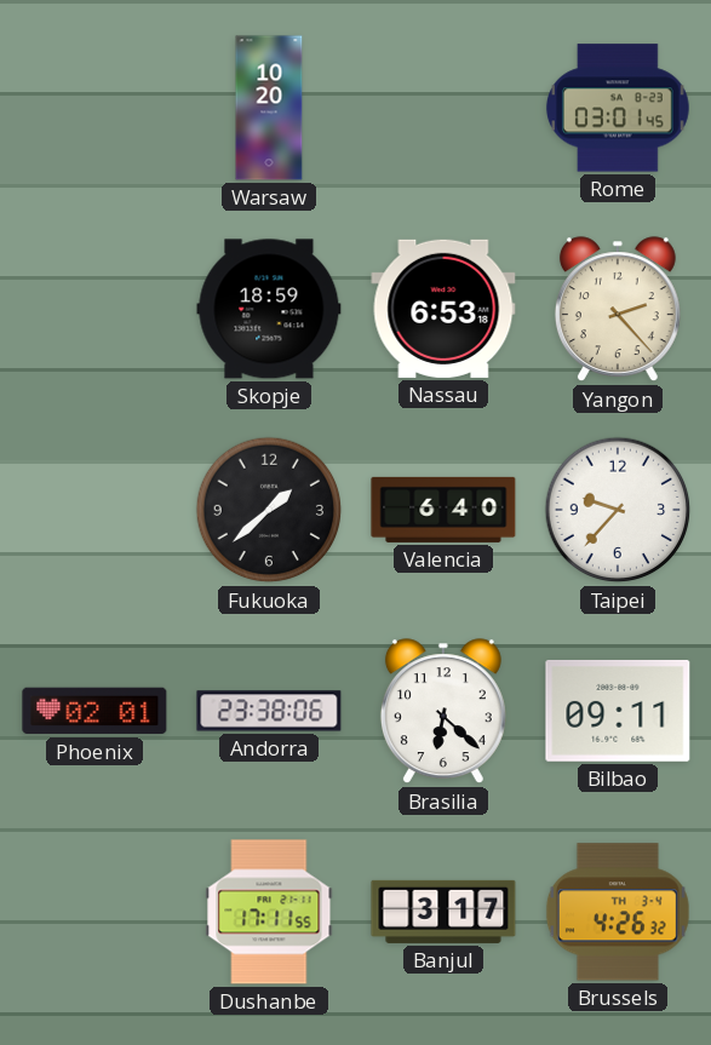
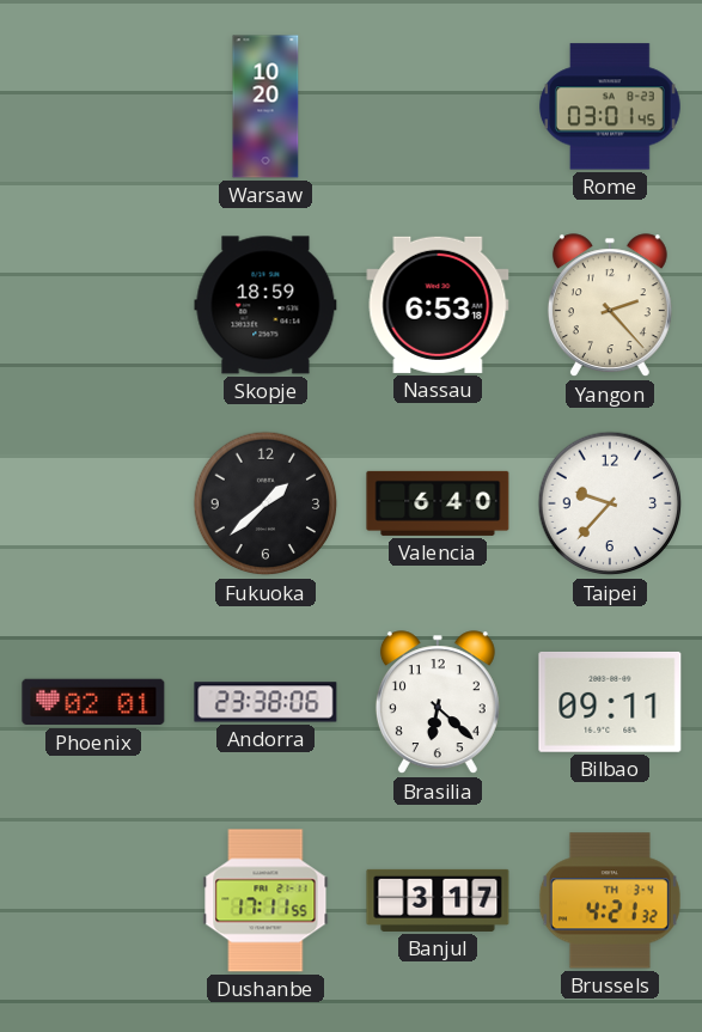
Brussels: 4:26 -> 4:21 (610, 900)
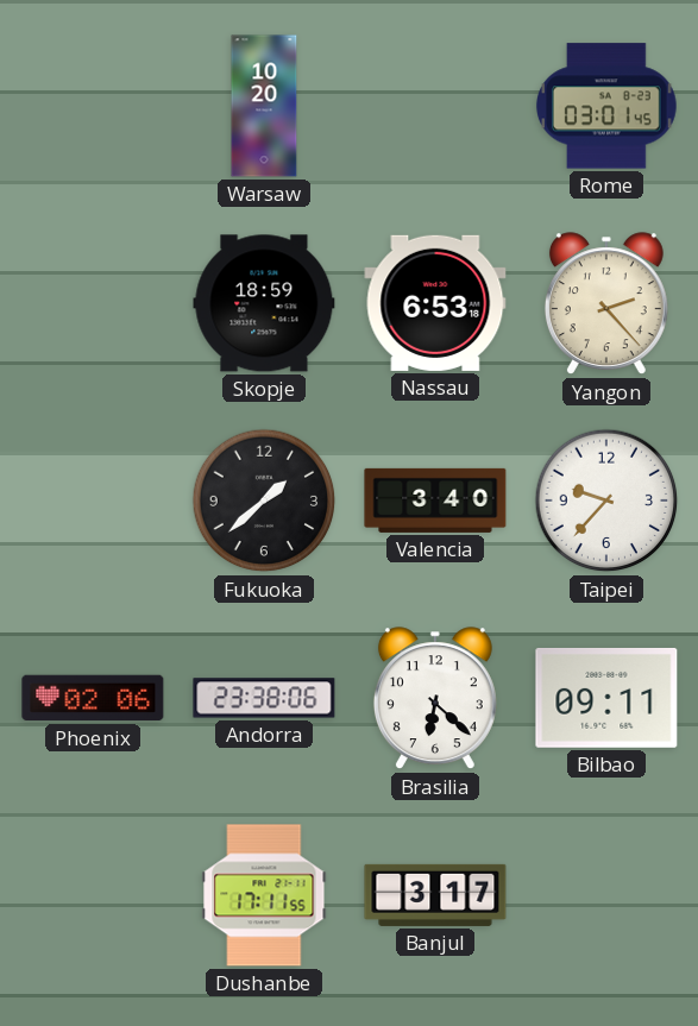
Valencia: 6:40 -> 3:40 (435, 501)
Phoenix: 02:01 -> 02:06 (93, 698)
Brussels: 4:21 -> none (610, 900)
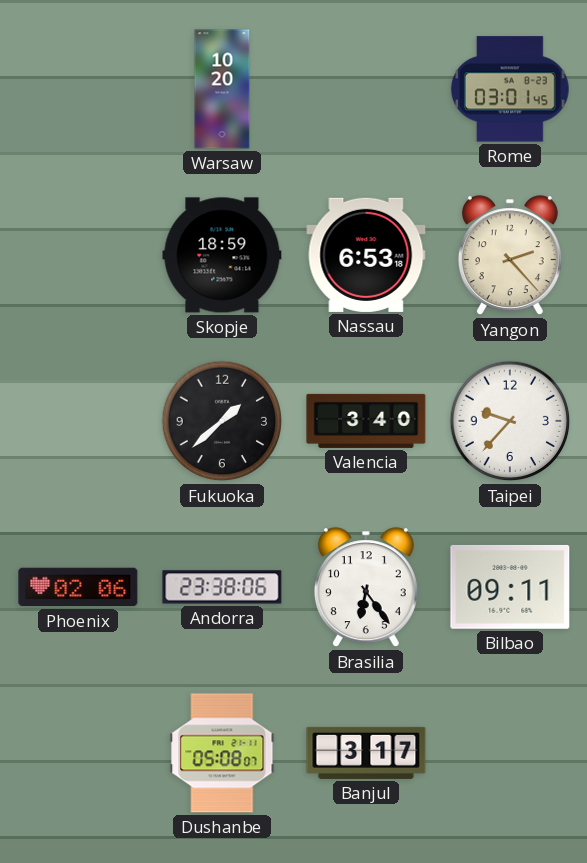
Brasilia: 6:22 -> 6:24 (366, 588)
Dushanbe: 17:11 -> 05:08 (222, 753)
